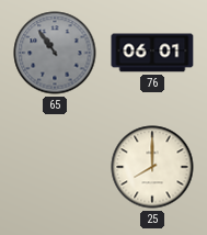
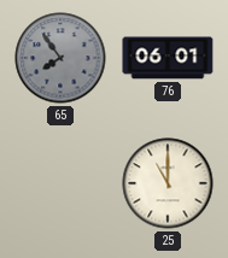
65: 10:54 -> 7:54 (60, 58)
25: 8:00 -> 11:00 (168, 183)
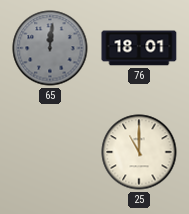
65: 7:54 -> 12:01 (50, 48)
76: 06:01 -> 18:01 (139, 48)
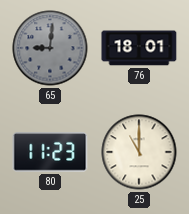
65: 12:01 -> 9:01 (50, 48)
80: none -> 11:23 (50, 152)
